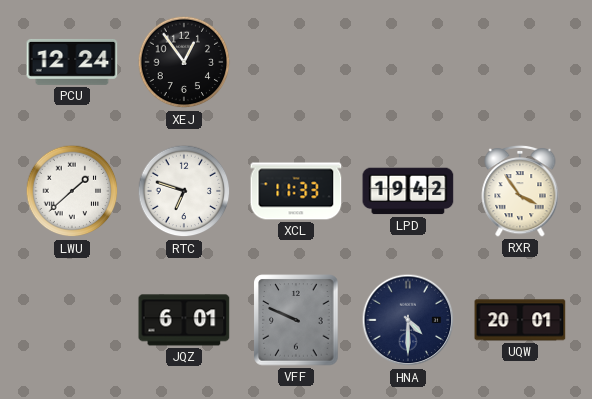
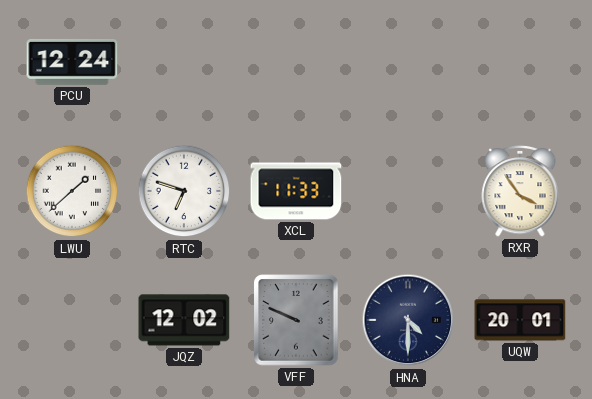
XEJ: 12:54 -> none (184, 62)
LPD: 19:42 -> none (408, 191)
JQZ: 6:01 -> 12:02 (184, 320)
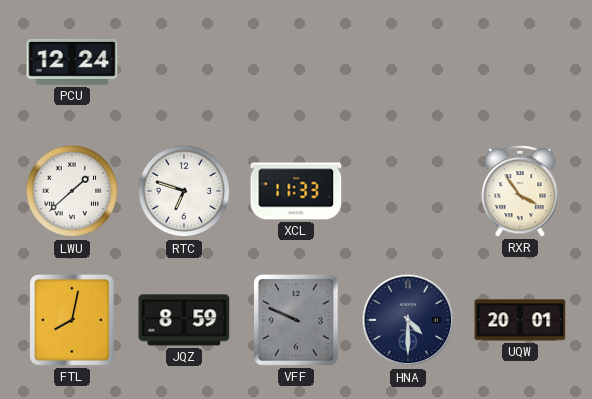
FTL: none -> 8:02 (72, 320)
JQZ: 12:02 -> 8:59 (184, 320)
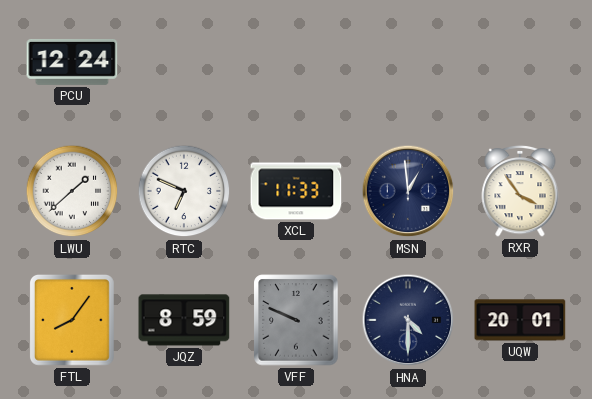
RTC: 6:48 -> 6:49 (184, 191)
MSN: none -> 12:59 (408, 191)
FTL: 8:02 -> 8:06 (72, 320)
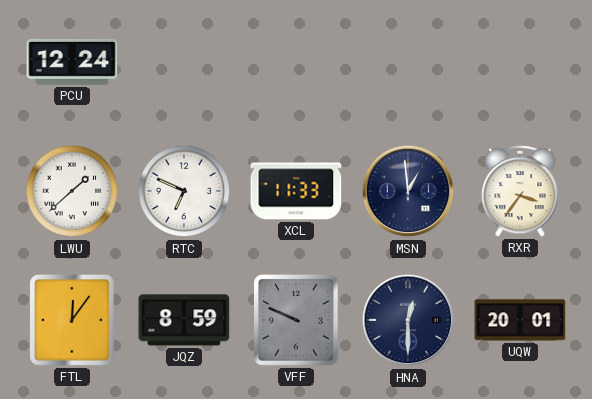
RXR: 3:54 -> 3:36 (520, 191)
FTL: 8:06 -> 12:06 (72, 320)
HNA: 4:30 -> 12:30 (408, 320)
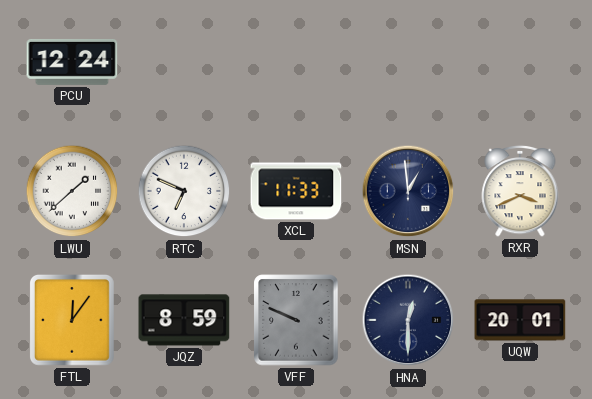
RXR: 3:36 -> 3:41 (520, 191)
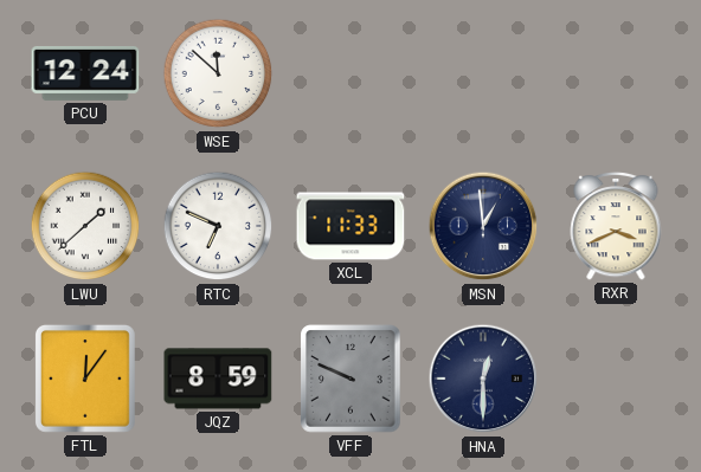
WSE: none -> 11:52 (218, 73)
UQW: 20:01 -> none (520, 320)
